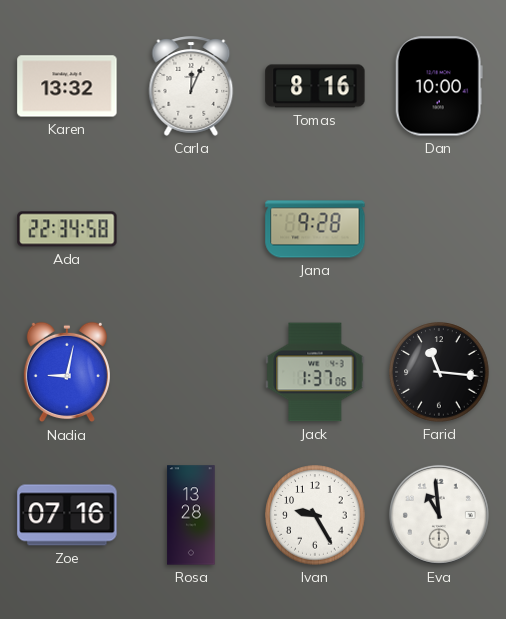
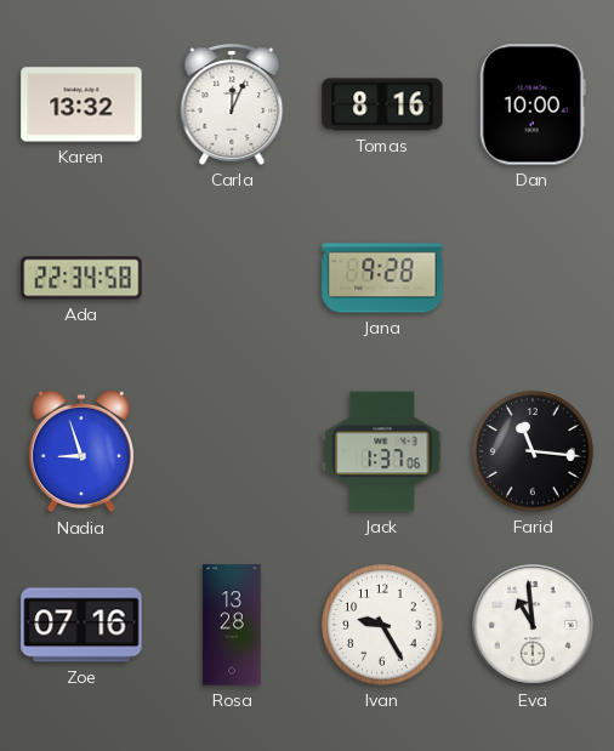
Nadia: 9:02 -> 8:57 (81, 451)
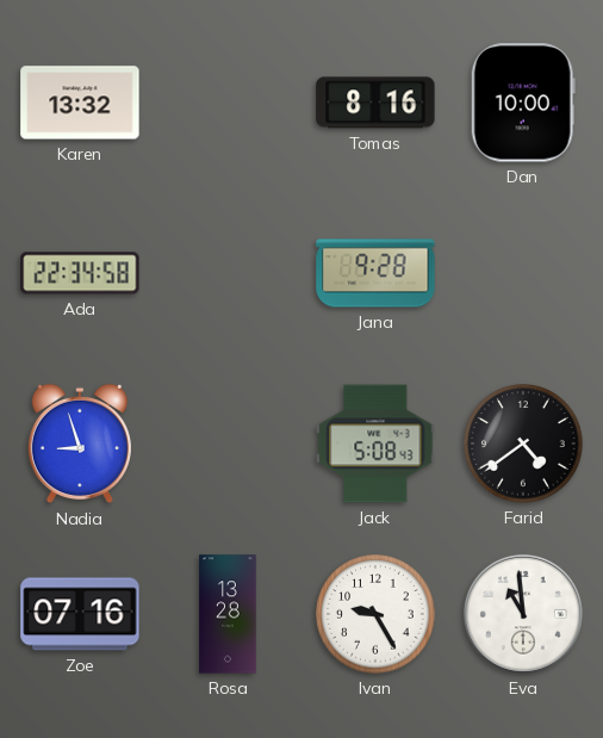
Carla: 12:04 -> none (232, 104)
Jack: 1:37 -> 5:08 (375, 444)
Farid: 11:16 -> 4:39 (523, 444)
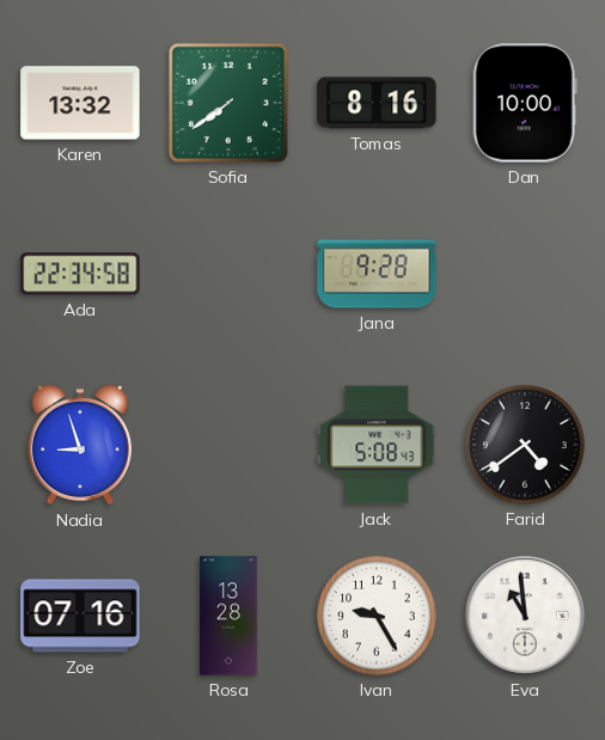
Sofia: none -> 7:39 (228, 103)
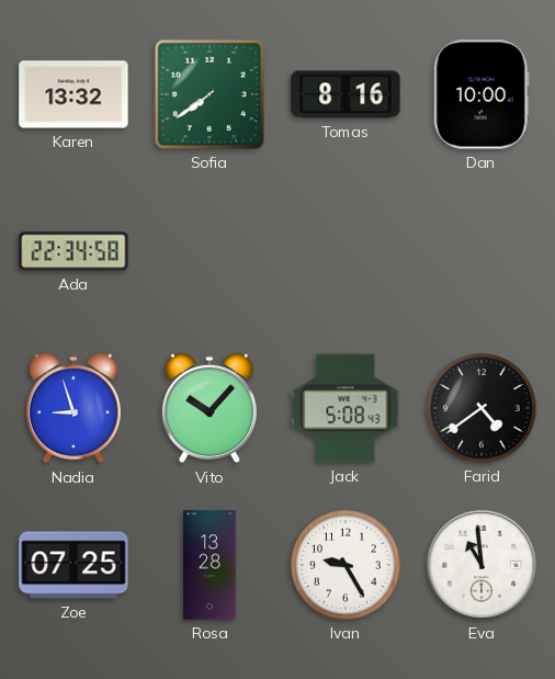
Jana: 9:28 -> none (377, 274)
Vito: none -> 10:07 (209, 408)
Zoe: 07:16 -> 07:25 (73, 565)
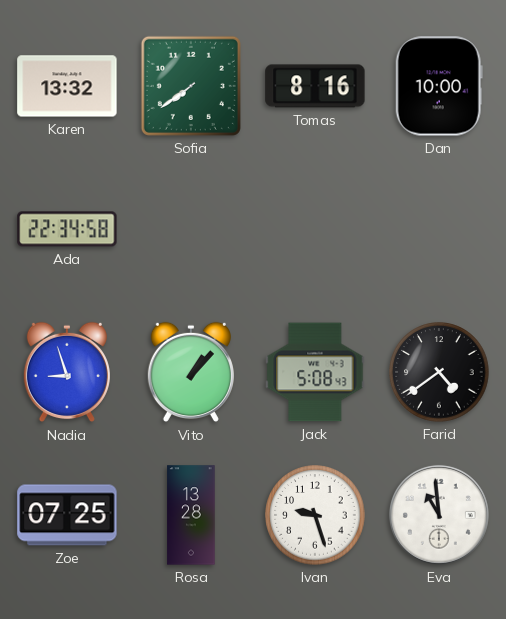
Vito: 10:07 -> 1:07 (191, 372)
Ivan: 9:25 -> 9:27 (315, 515)
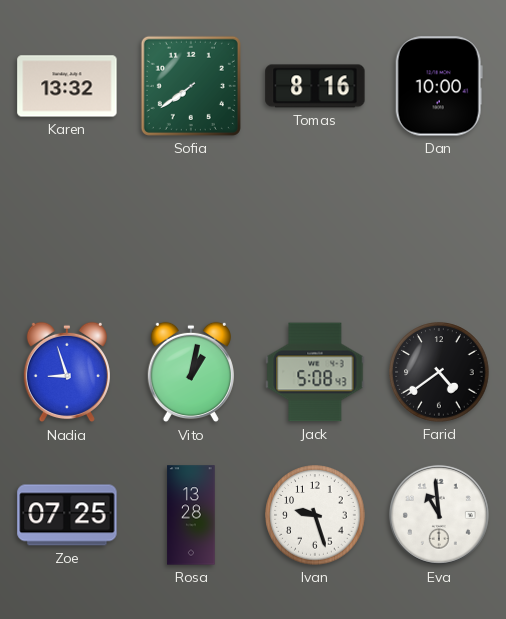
Ada: 22:34 -> none (67, 229)
Vito: 1:07 -> 1:02 (191, 372)
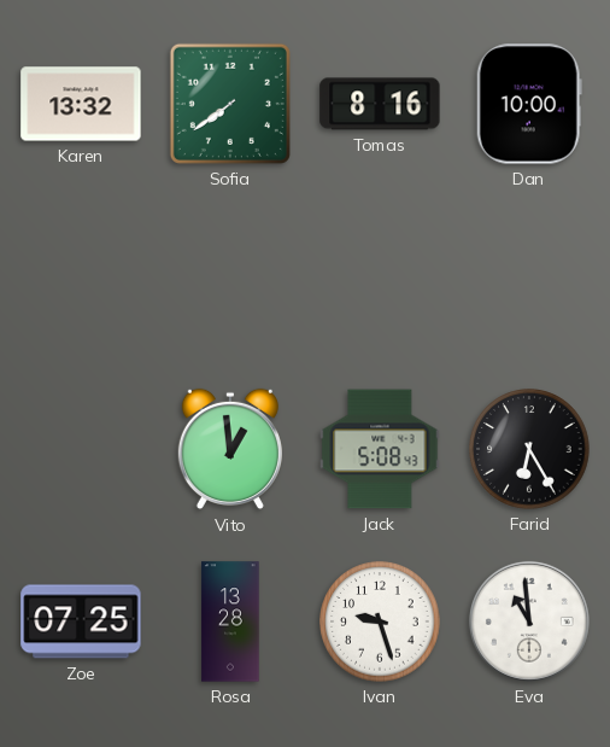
Nadia: 8:57 -> none (67, 372)
Vito: 1:02 -> 12:59 (230, 449)
Farid: 4:39 -> 6:25 (529, 449)
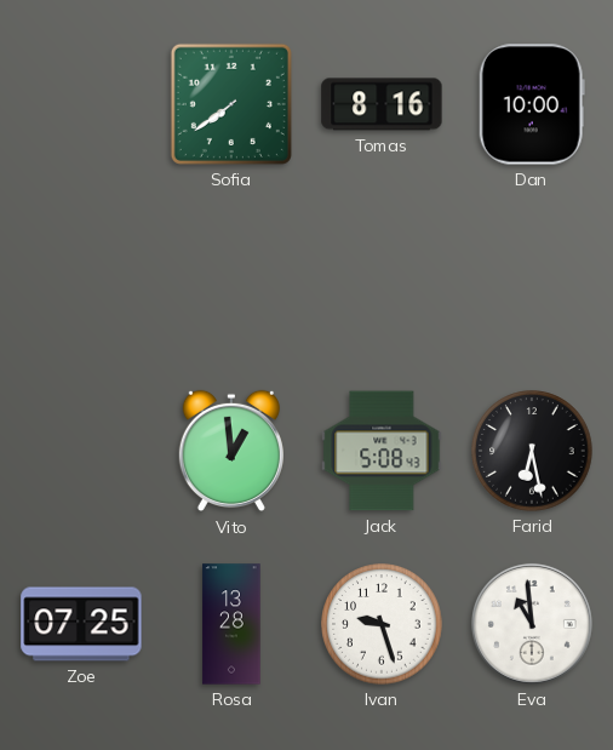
Karen: 13:32 -> none (81, 104)
Farid: 6:25 -> 6:28 (532, 451)
